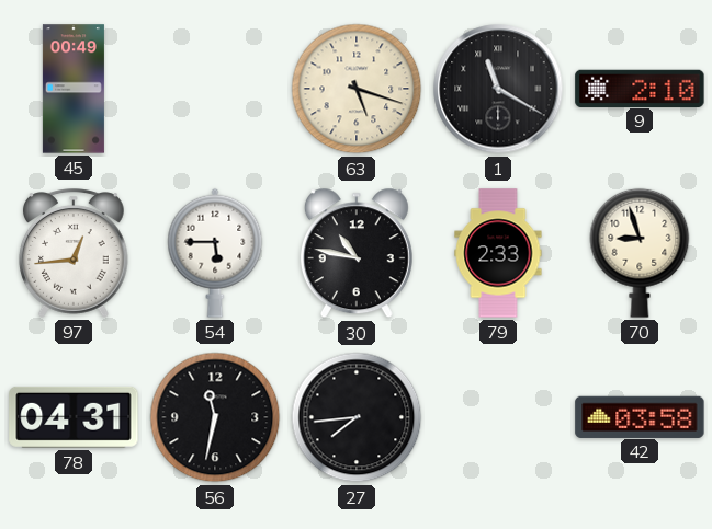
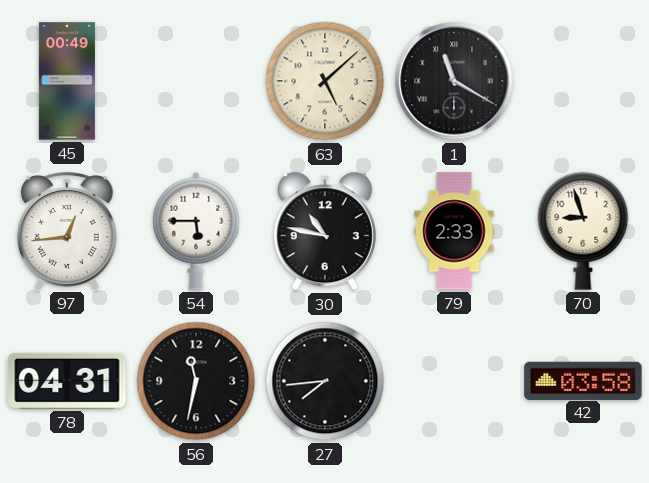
63: 5:18 -> 5:08 (325, 81)
9: 2:10 -> none (640, 88)
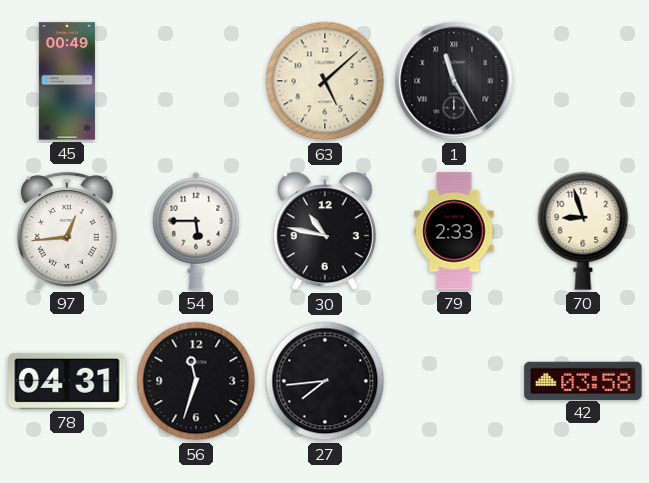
1: 11:20 -> 11:25 (454, 81)
56: 11:32 -> 11:33 (196, 381)
